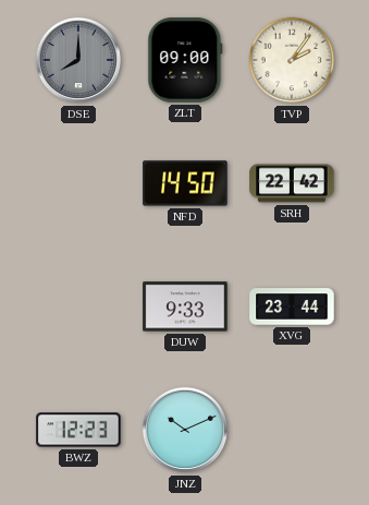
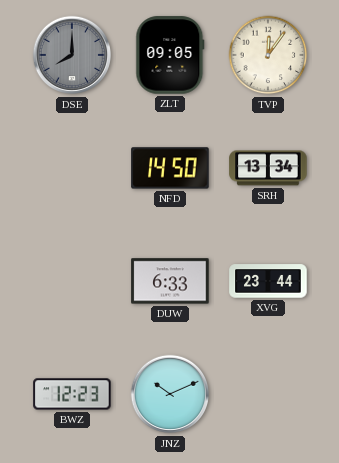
ZLT: 09:00 -> 09:05 (170, 55)
TVP: 2:06 -> 12:06 (268, 55)
SRH: 22:42 -> 13:34 (268, 168)
DUW: 9:33 -> 6:33 (170, 281)
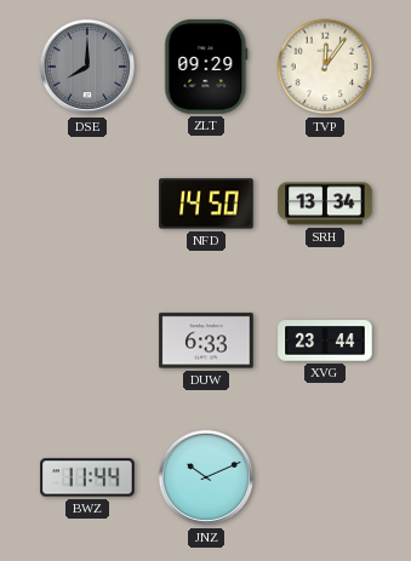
ZLT: 09:05 -> 09:29 (206, 67)
BWZ: 12:23 -> 11:44 (87, 477)
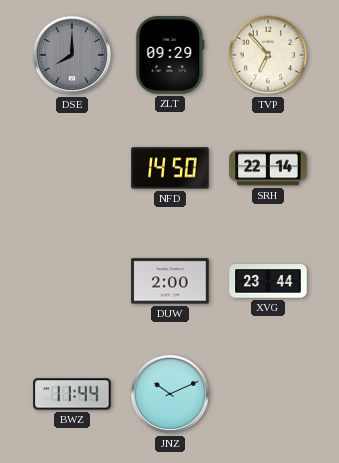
TVP: 12:06 -> 6:53 (268, 55)
SRH: 13:34 -> 22:14 (268, 168)
DUW: 6:33 -> 2:00 (170, 281)
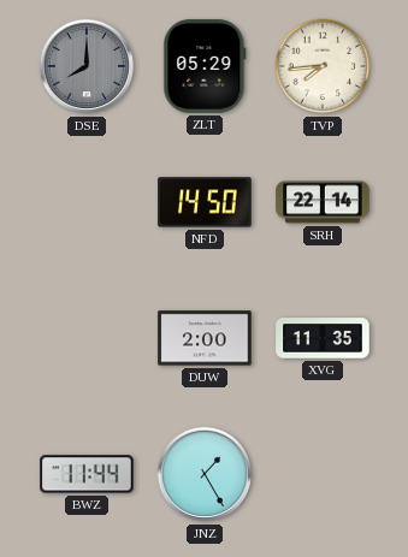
ZLT: 09:29 -> 05:29 (205, 66)
TVP: 6:53 -> 7:44 (323, 66)
XVG: 23:44 -> 11:35 (323, 338)
JNZ: 10:11 -> 1:25 (205, 474)
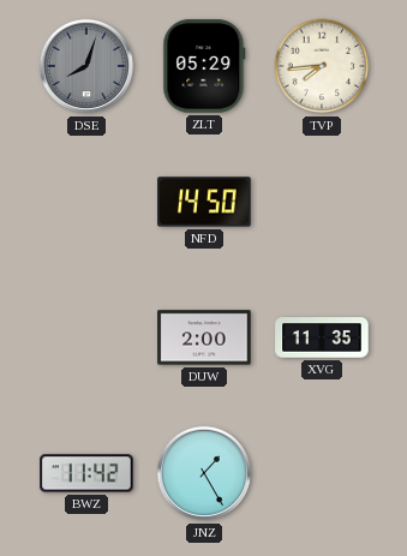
DSE: 8:00 -> 8:03 (86, 66)
SRH: 22:14 -> none (323, 202)
BWZ: 11:44 -> 11:42 (86, 473)
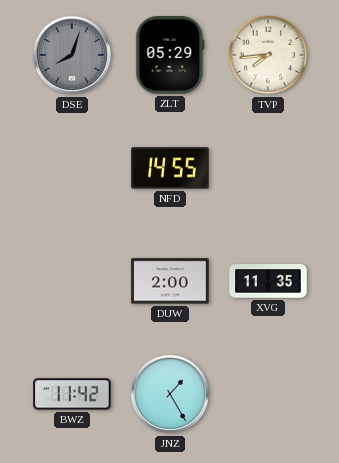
NFD: 14:50 -> 14:55 (170, 168)
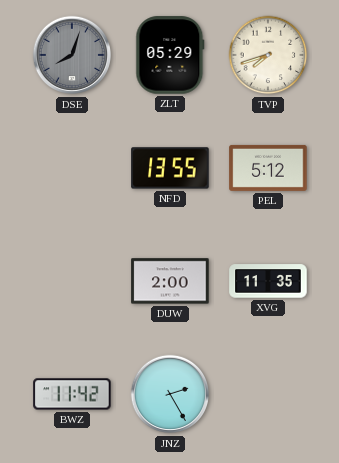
TVP: 7:44 -> 7:42 (268, 55)
NFD: 14:55 -> 13:55 (170, 168)
PEL: none -> 5:12 (268, 168)
JNZ: 1:25 -> 2:25 (170, 394)
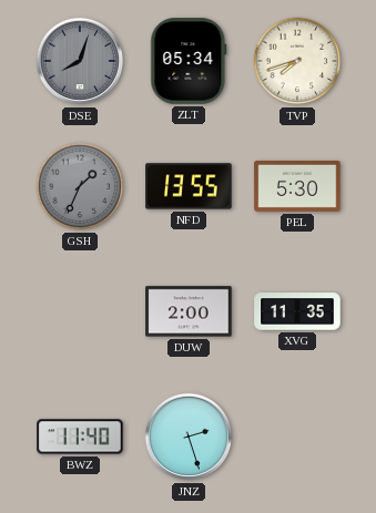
ZLT: 05:29 -> 05:34 (189, 61)
GSH: none -> 1:34 (80, 186)
PEL: 5:12 -> 5:30 (297, 186)
BWZ: 11:42 -> 11:40 (80, 437)
JNZ: 2:25 -> 2:27 (189, 437)
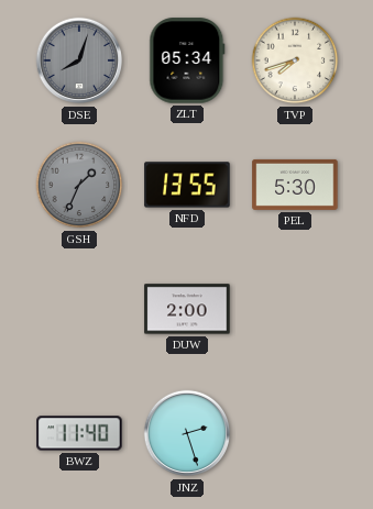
XVG: 11:35 -> none (297, 311)
